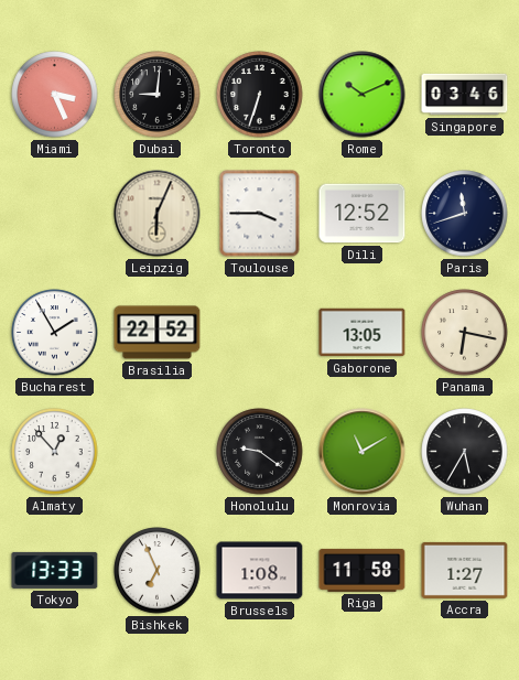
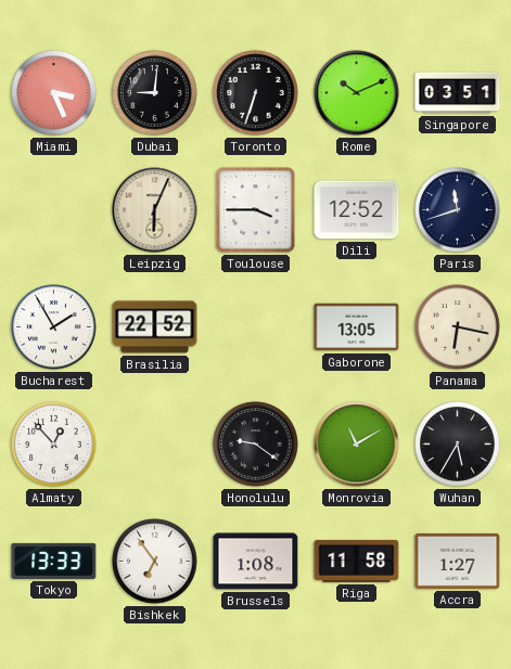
Singapore: 03:46 -> 03:51 (458, 93)
Bishkek: 6:56 -> 6:54 (155, 562)
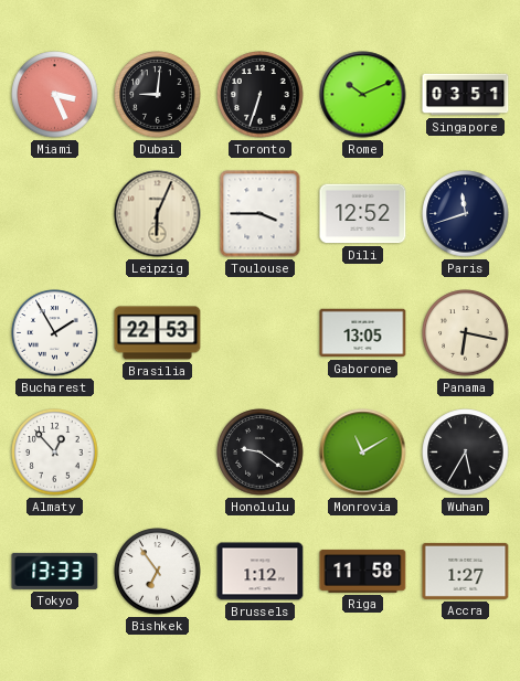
Brasilia: 22:52 -> 22:53 (158, 333)
Brussels: 1:08 -> 1:12 (261, 572)
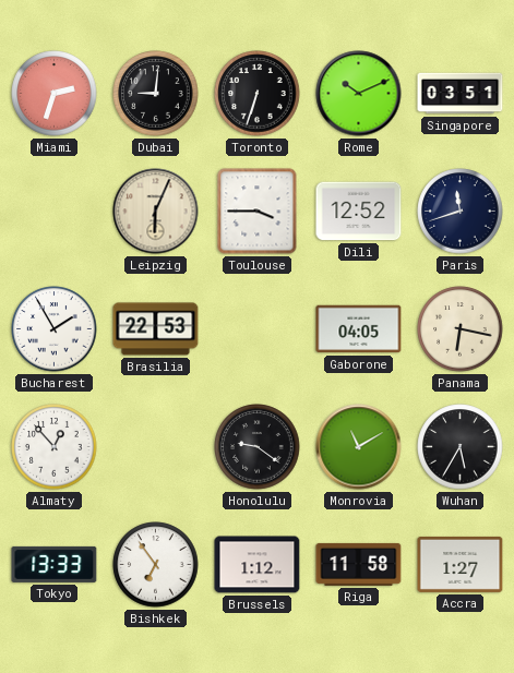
Miami: 3:26 -> 2:33 (55, 94)
Gaborone: 13:05 -> 04:05 (359, 329)
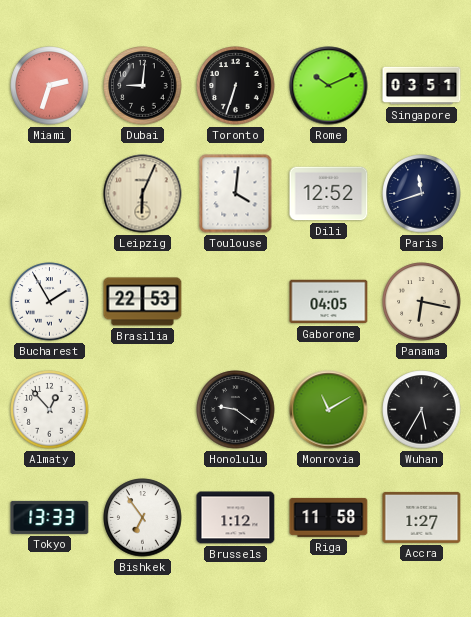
Toulouse: 3:45 -> 4:01 (236, 194)
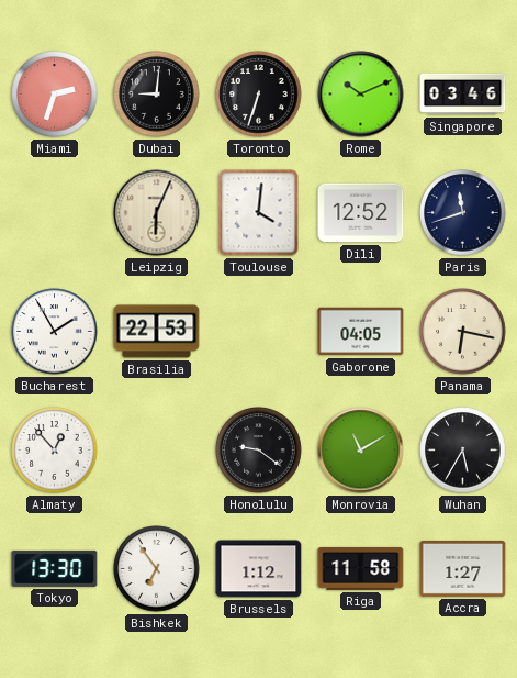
Singapore: 03:51 -> 03:46 (463, 95)
Tokyo: 13:33 -> 13:30 (55, 568)
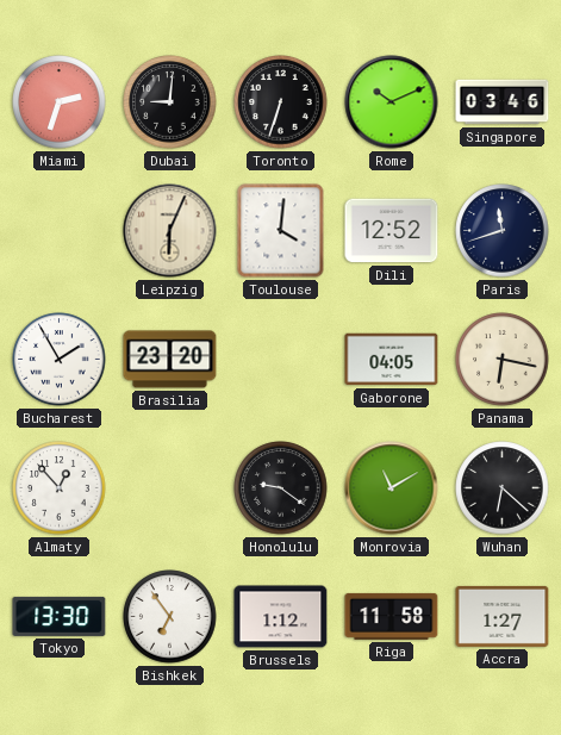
Brasilia: 22:53 -> 23:20 (170, 360)
Wuhan: 5:35 -> 6:22 (503, 488)
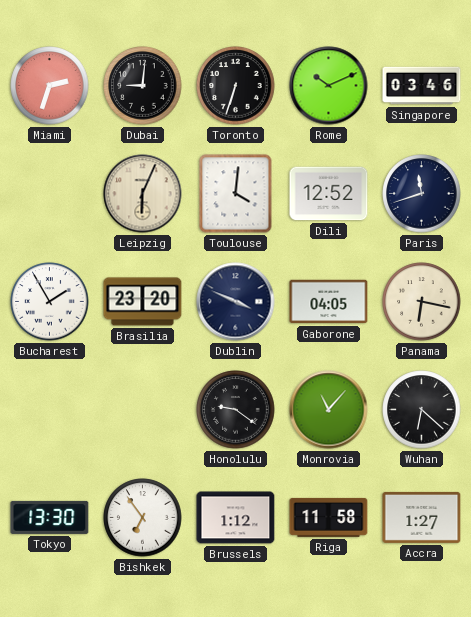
Dublin: none -> 3:49 (236, 302)
Almaty: 12:53 -> none (60, 488)
Monrovia: 11:10 -> 11:07 (329, 410)
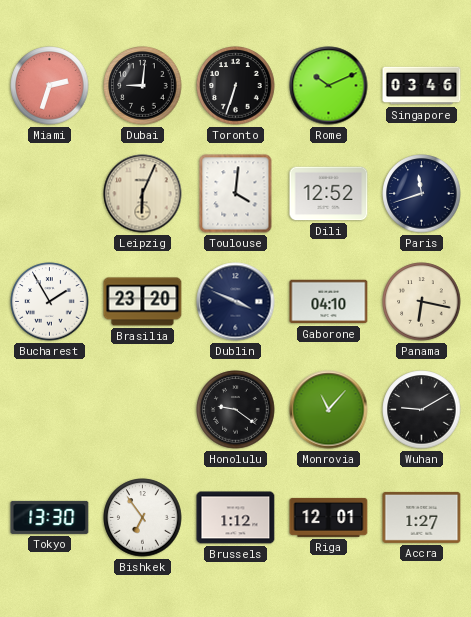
Gaborone: 04:05 -> 04:10 (329, 302)
Wuhan: 6:22 -> 9:10 (422, 410)
Riga: 11:58 -> 12:01 (329, 517)
